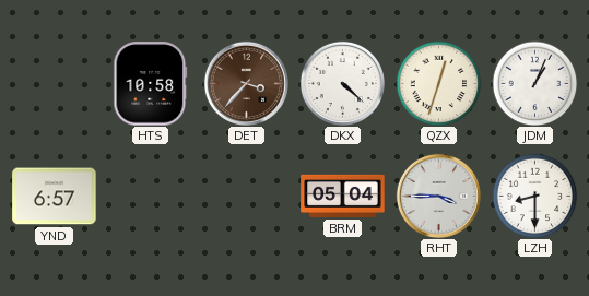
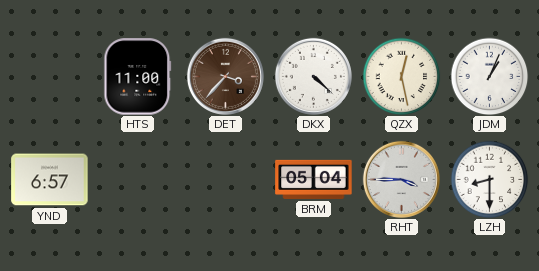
HTS: 10:58 -> 11:00 (138, 77)
QZX: 12:33 -> 12:28 (401, 76)
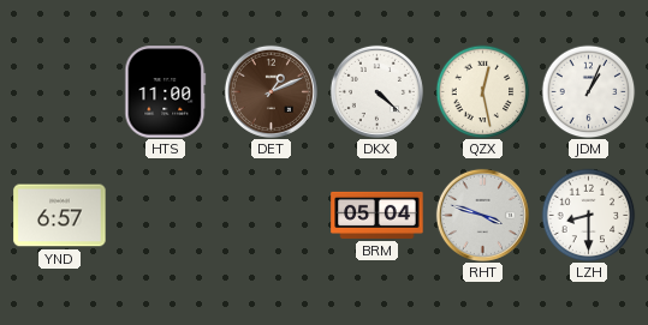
DET: 3:37 -> 1:11 (271, 91)
RHT: 3:45 -> 3:48 (482, 215)
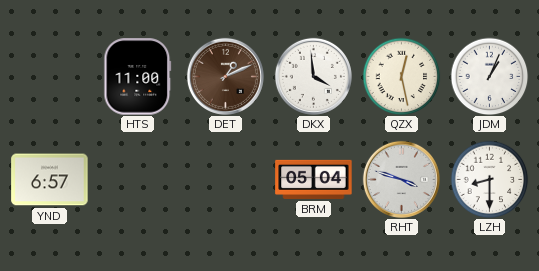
DKX: 4:22 -> 3:59 (313, 76)
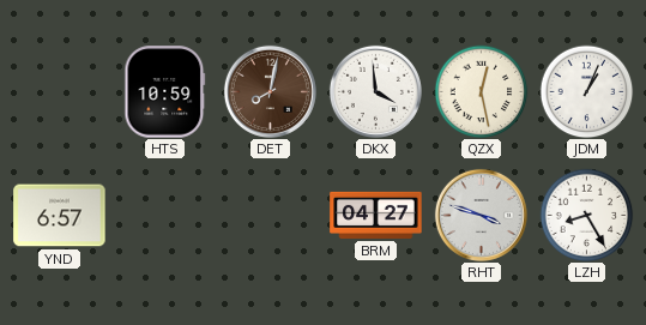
HTS: 11:00 -> 10:59 (165, 92)
DET: 1:11 -> 8:02 (270, 91)
BRM: 05:04 -> 04:27 (376, 215)
LZH: 8:30 -> 8:25 (586, 215)
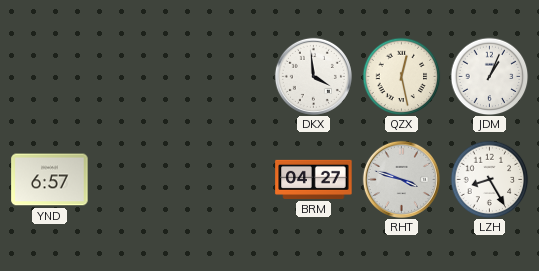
HTS: 10:59 -> none (165, 92)
DET: 8:02 -> none (270, 91)
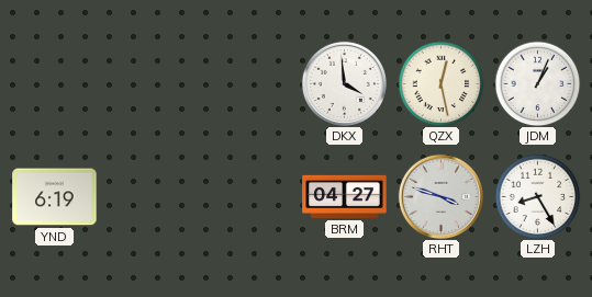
YND: 6:57 -> 6:19 (55, 197)
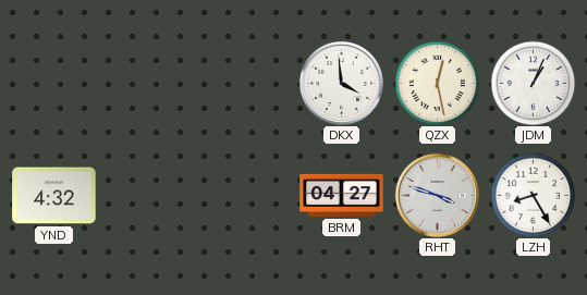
YND: 6:19 -> 4:32 (54, 196)
